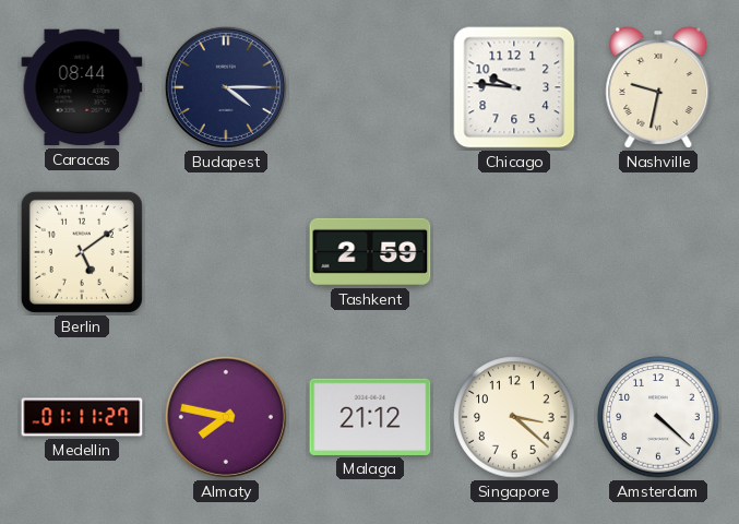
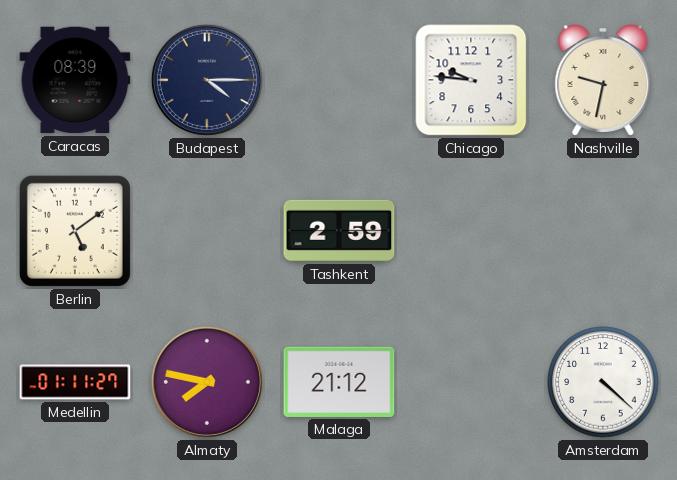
Caracas: 08:44 -> 08:39 (75, 80)
Singapore: 3:22 -> none (514, 417)
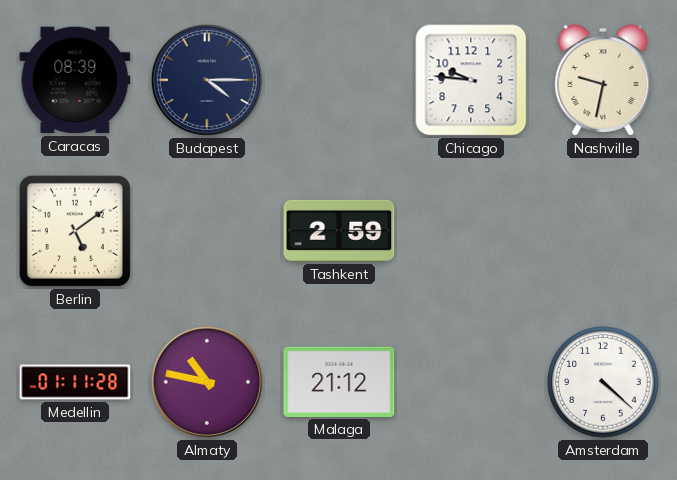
Medellin: 01:11:27 -> 01:11:28 (75, 382)
Almaty: 7:47 -> 10:47 (207, 382)
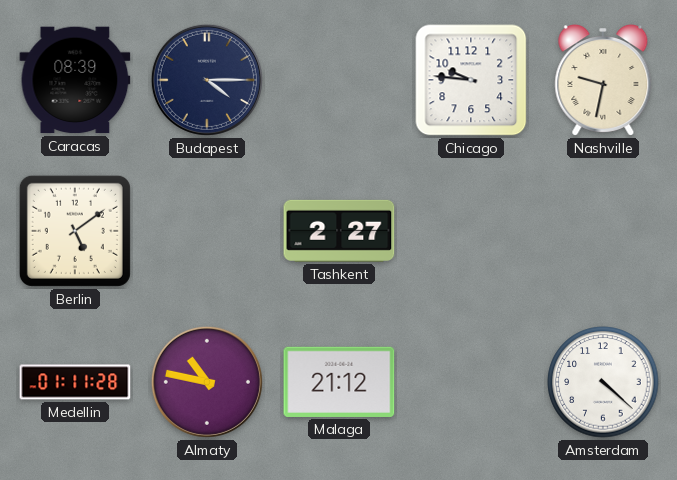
Tashkent: 2:59 -> 2:27 (339, 231)
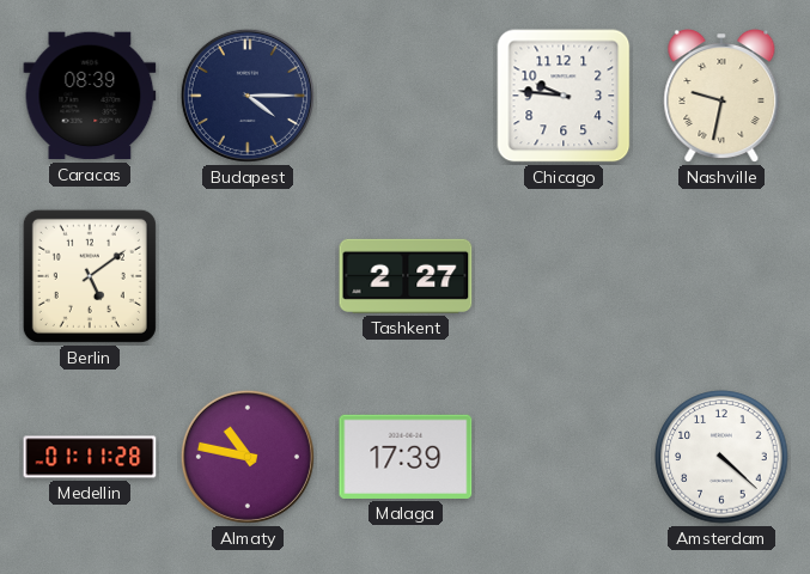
Malaga: 21:12 -> 17:39 (406, 457)
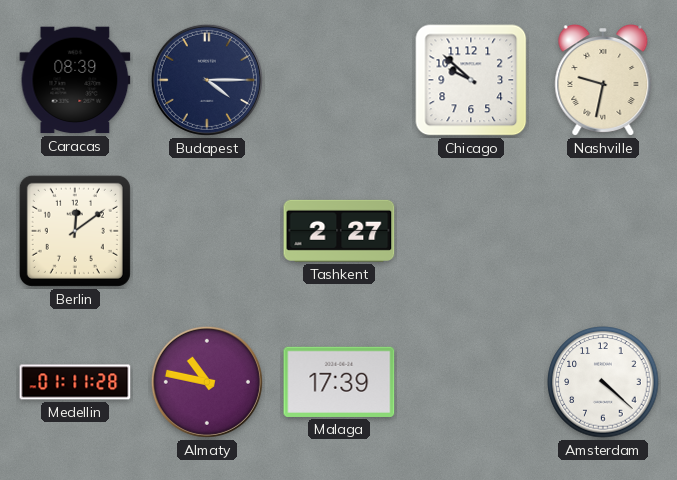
Chicago: 9:46 -> 9:52 (471, 80)
Berlin: 5:09 -> 12:09 (75, 231)
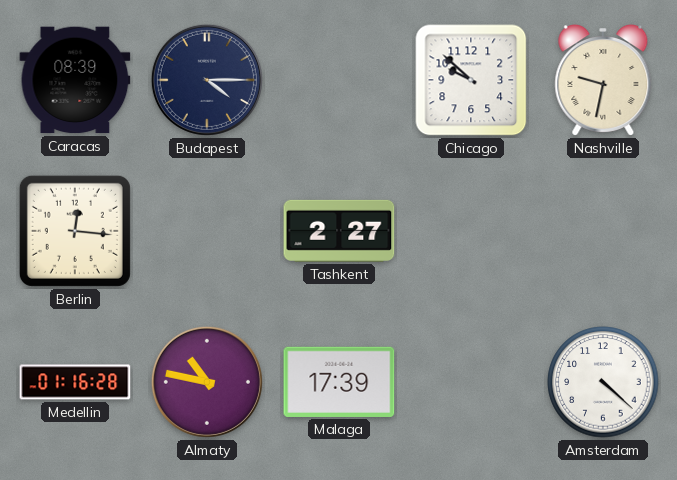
Berlin: 12:09 -> 12:16 (75, 231)
Medellin: 01:11 -> 01:16 (75, 382)
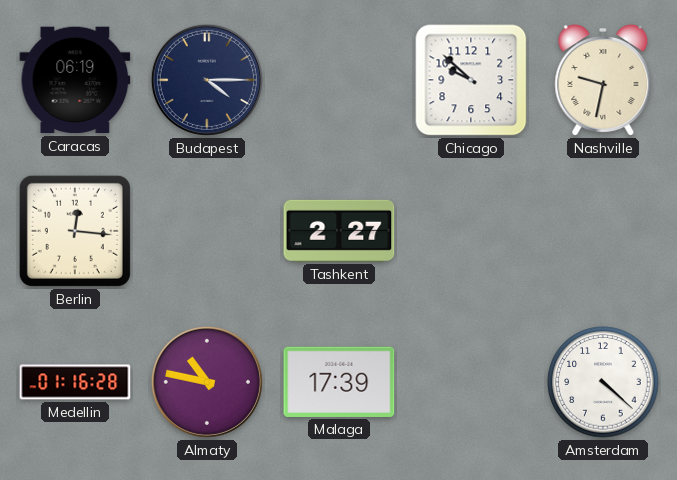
Caracas: 08:39 -> 06:19 (75, 80)
